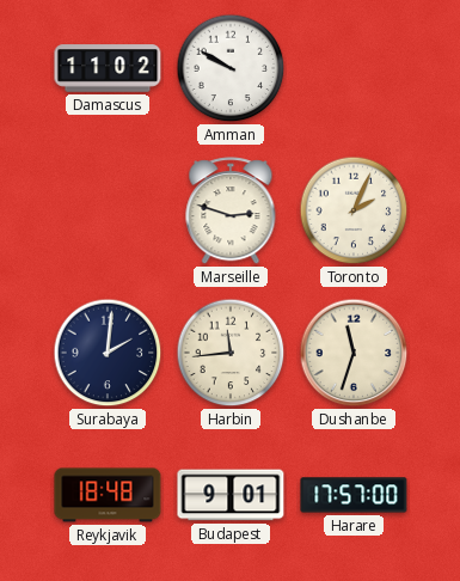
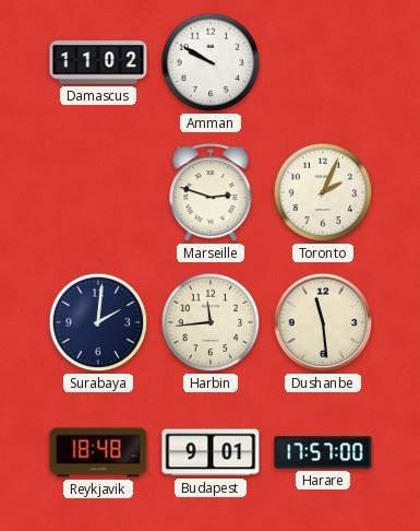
Dushanbe: 11:33 -> 11:29 (323, 322)
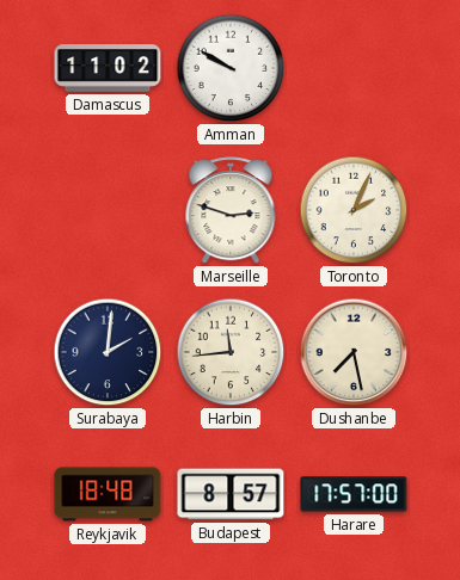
Dushanbe: 11:29 -> 7:28 (354, 352)
Budapest: 9:01 -> 8:57 (231, 494)
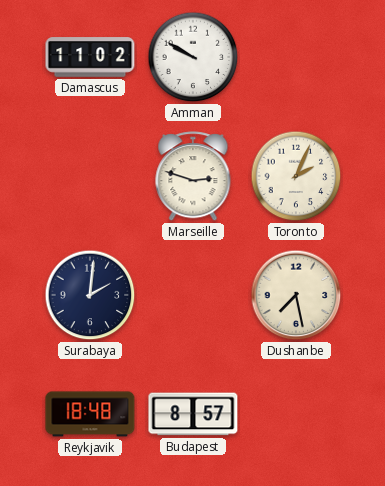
Harbin: 11:44 -> none (231, 352)
Harare: 17:57 -> none (354, 494)
